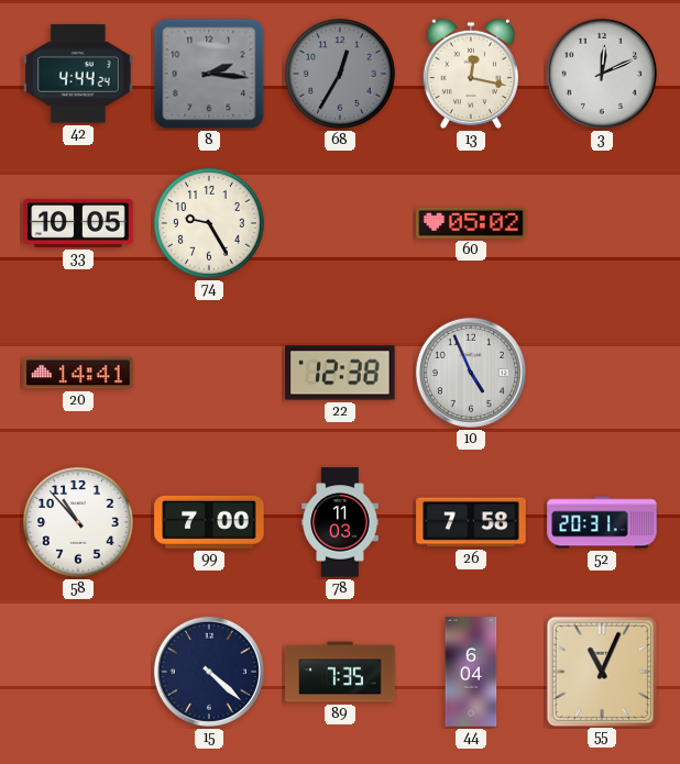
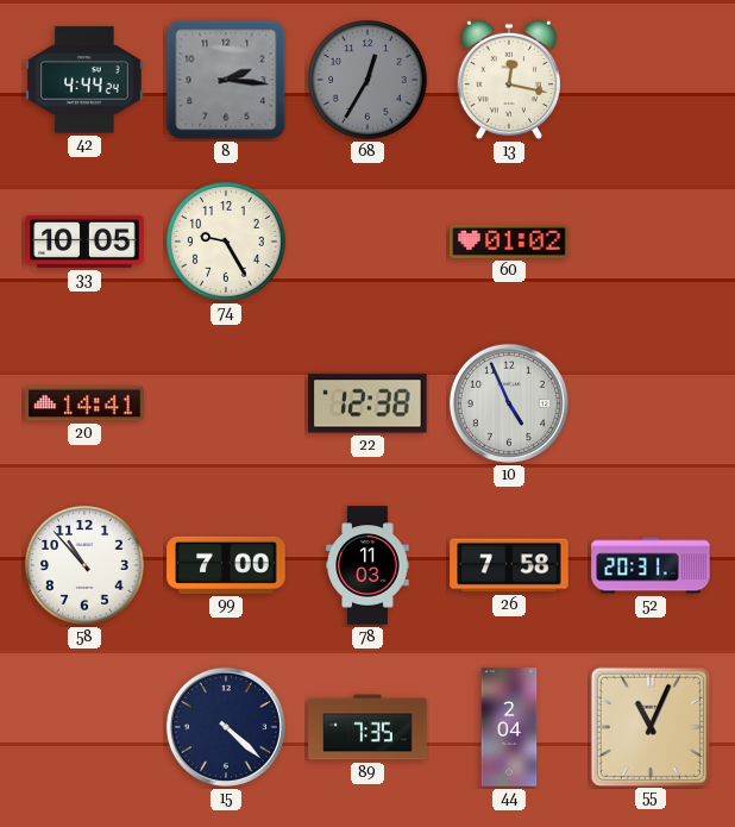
3: 12:11 -> none (602, 74)
60: 05:02 -> 01:02 (509, 242)
44: 6:04 -> 2:04 (509, 727)
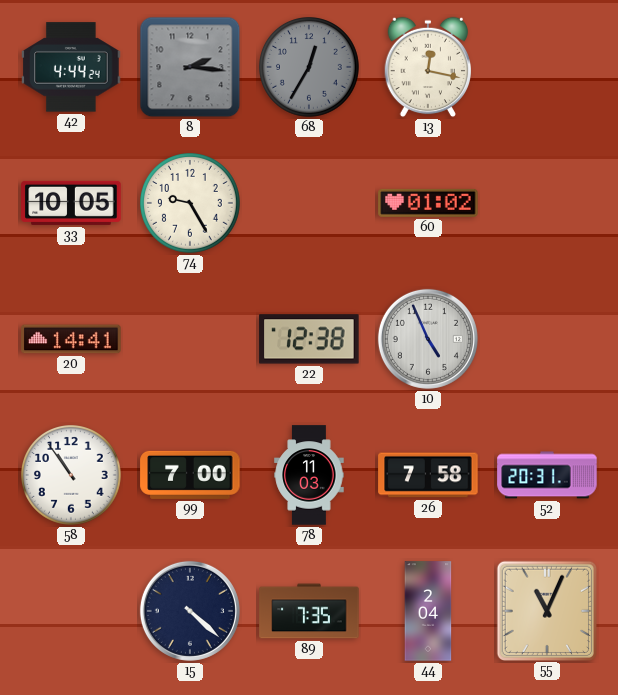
58: 10:53 -> 10:54 (72, 476)
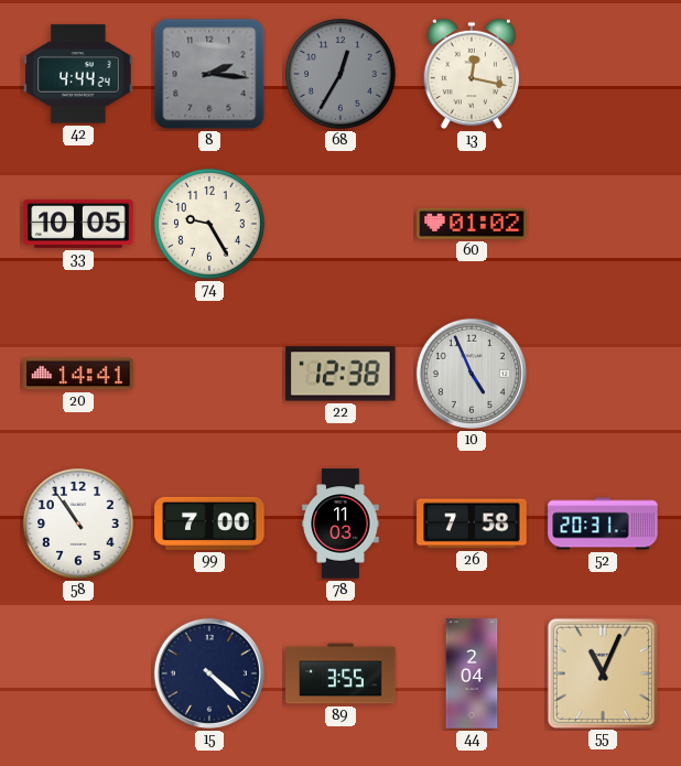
89: 7:35 -> 3:55 (340, 673)
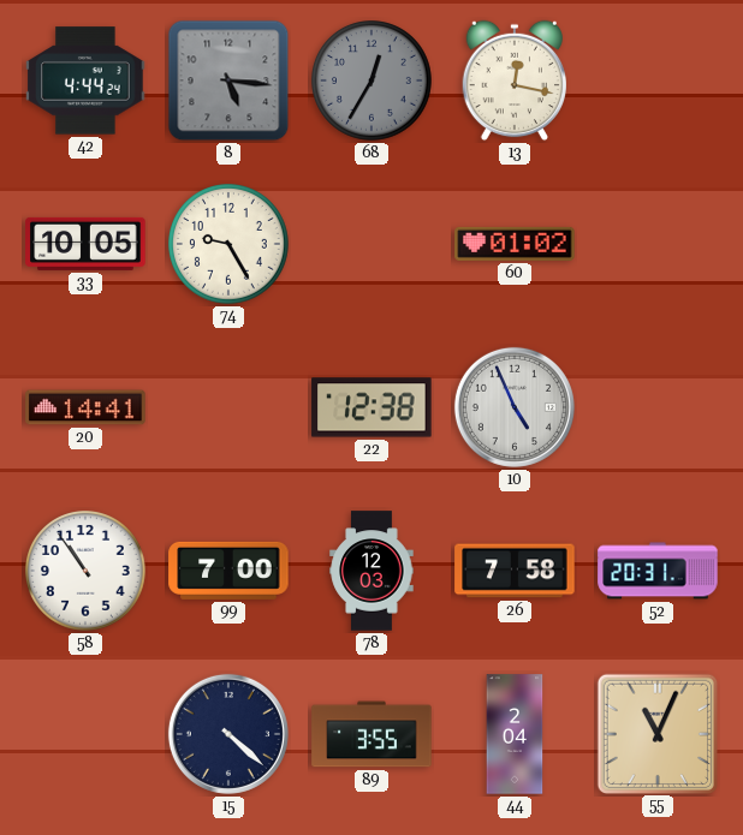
8: 2:16 -> 5:16 (228, 80)
78: 11:03 -> 12:03 (371, 571)
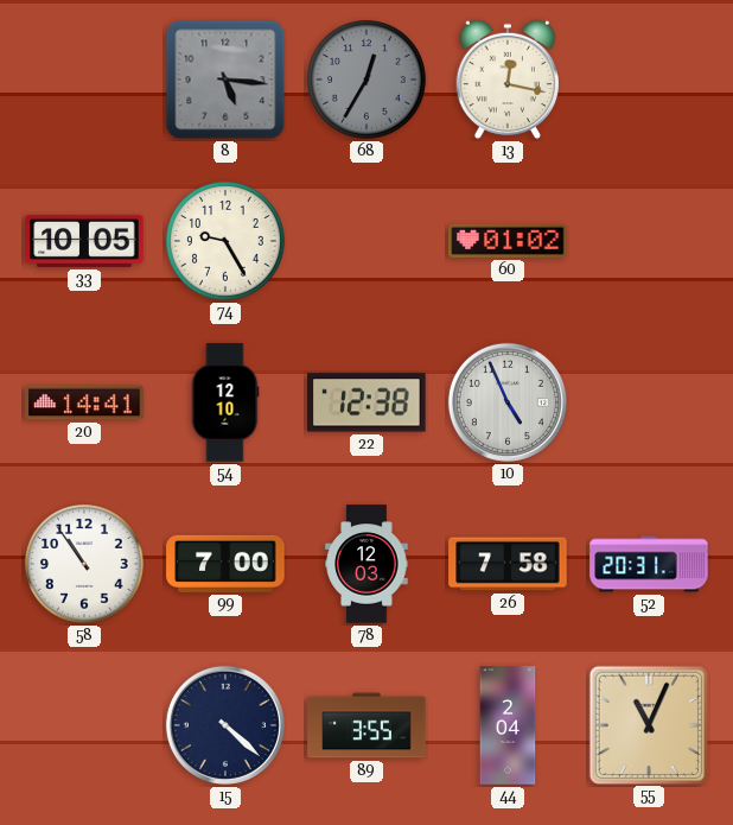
42: 4:44 -> none (85, 80)
54: none -> 12:10 (225, 402)
